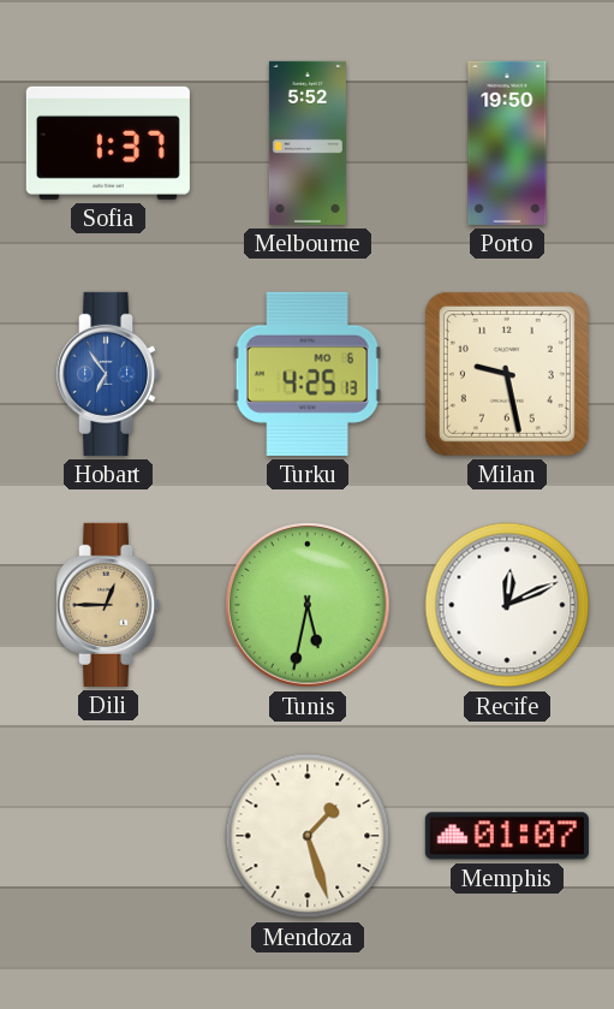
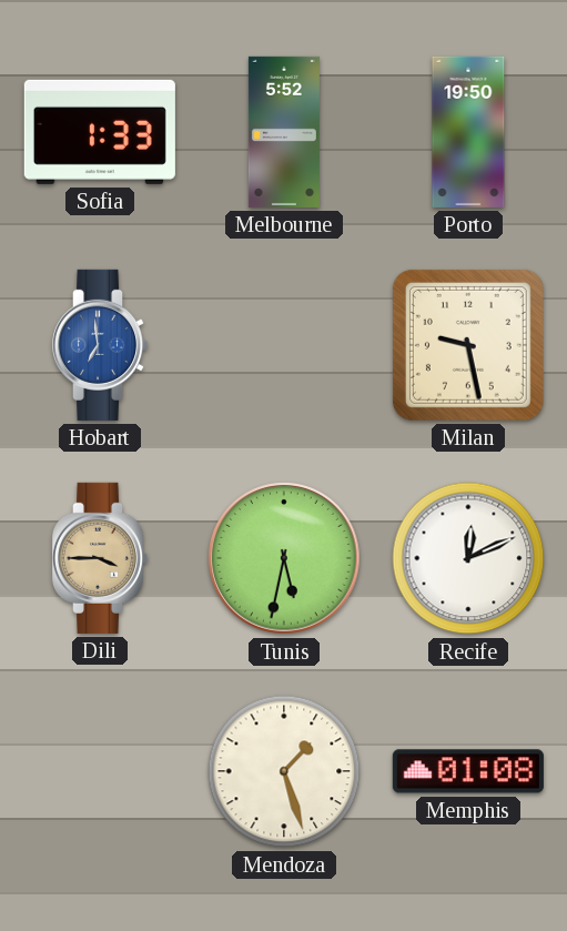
Sofia: 1:37 -> 1:33 (100, 132)
Hobart: 6:54 -> 6:59 (100, 345)
Turku: 4:25 -> none (308, 374)
Dili: 12:45 -> 3:45 (100, 558)
Memphis: 01:07 -> 01:08 (468, 771)
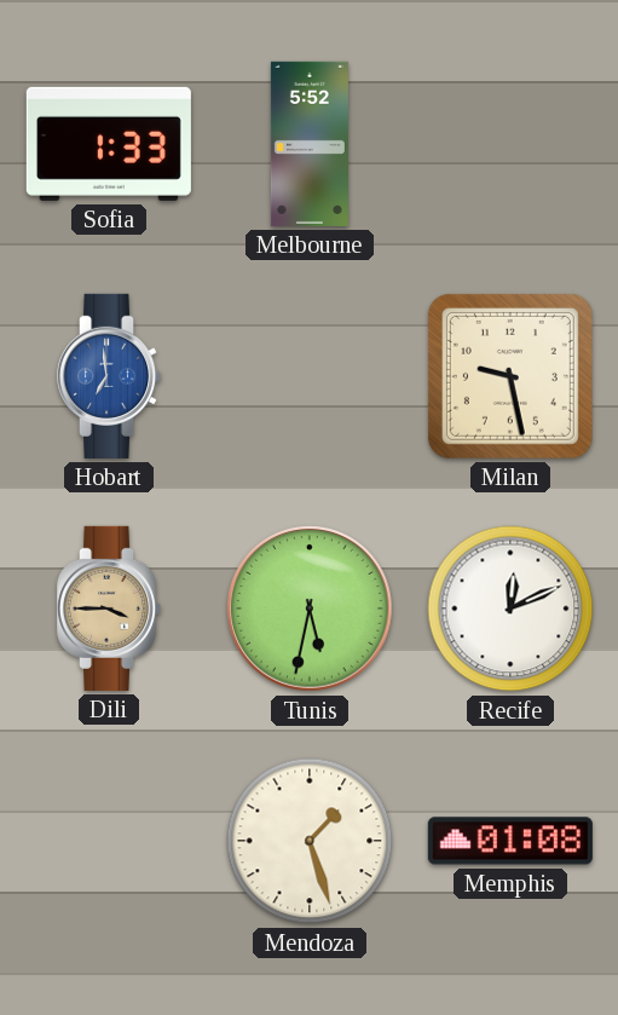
Porto: 19:50 -> none (468, 132)
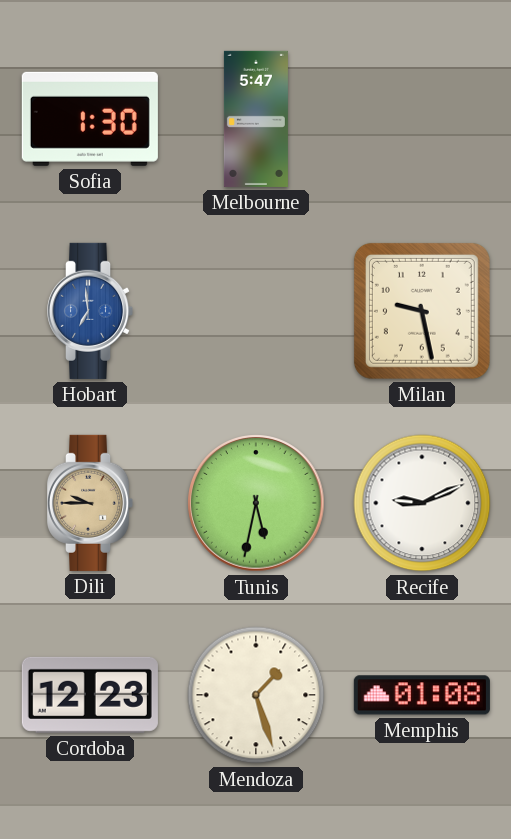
Sofia: 1:33 -> 1:30 (90, 119)
Melbourne: 5:52 -> 5:47 (256, 119)
Dili: 3:45 -> 9:45 (90, 503)
Recife: 12:11 -> 9:11 (422, 503)
Cordoba: none -> 12:23 (90, 695)
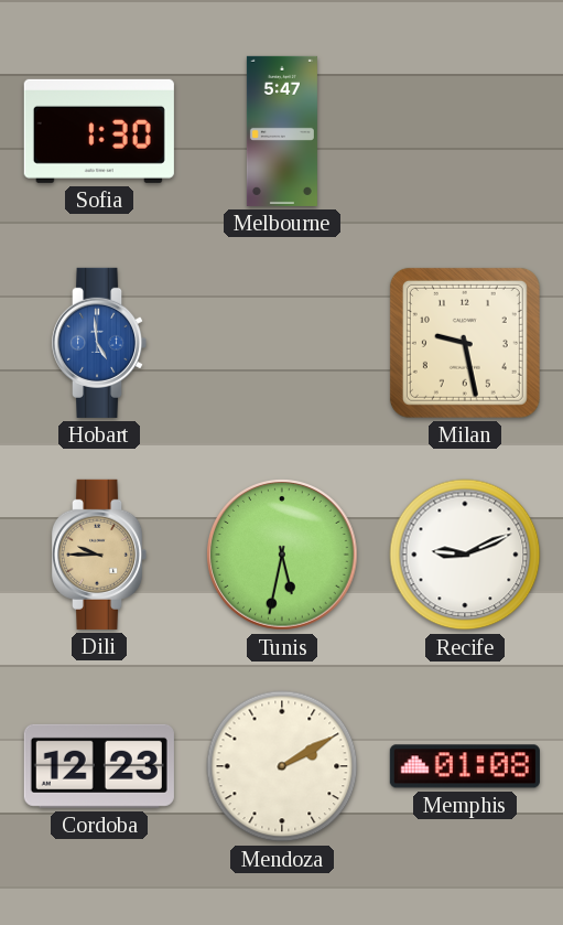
Hobart: 6:59 -> 4:59 (99, 343)
Mendoza: 1:27 -> 2:10 (282, 766)
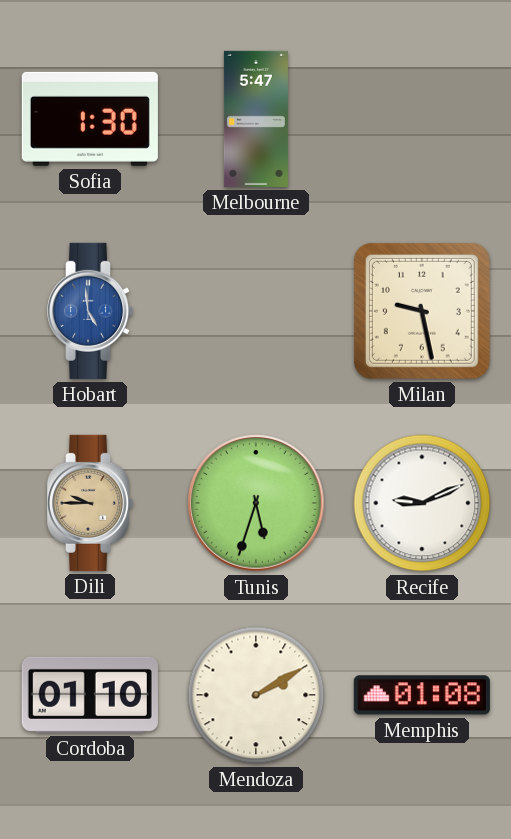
Tunis: 5:32 -> 5:33 (256, 503)
Cordoba: 12:23 -> 01:10 (90, 695)
